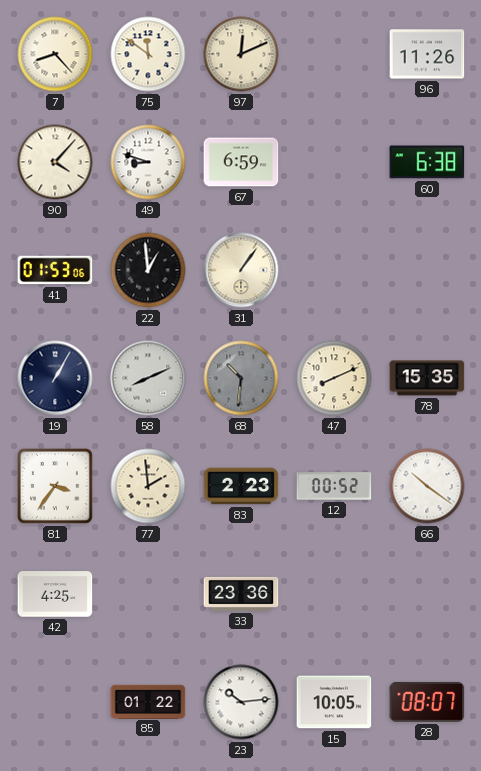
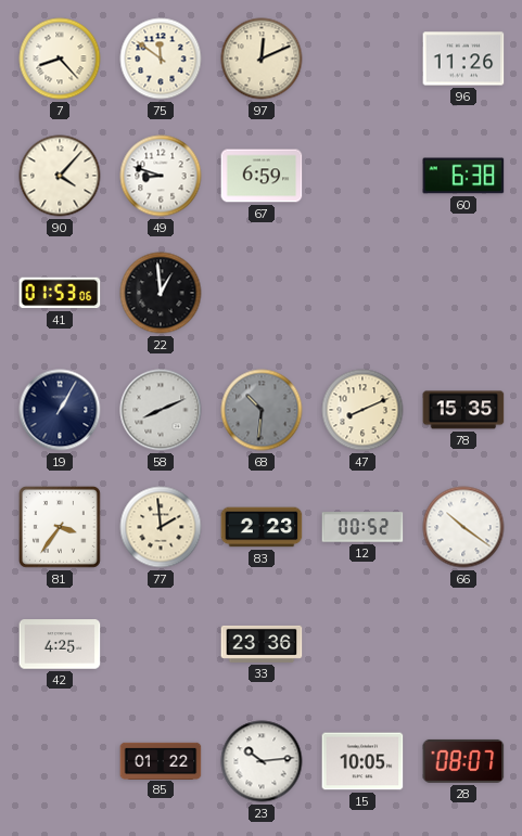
31: 1:06 -> none (241, 270)
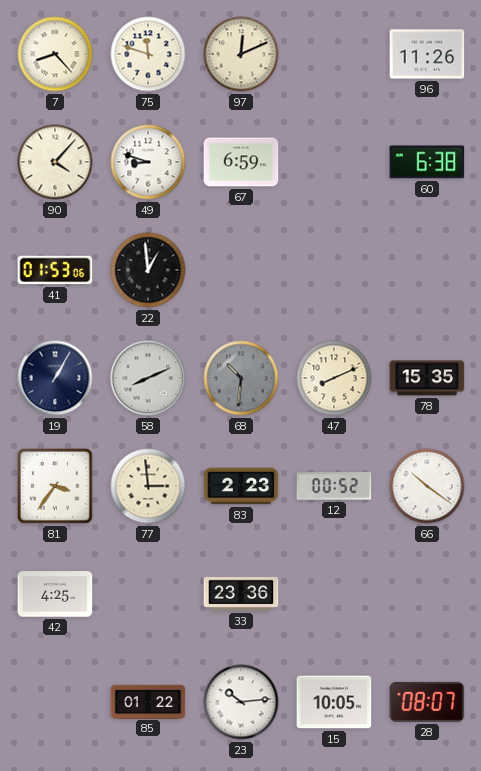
75: 11:51 -> 11:48 (148, 54)
77: 1:59 -> 2:59 (148, 486)
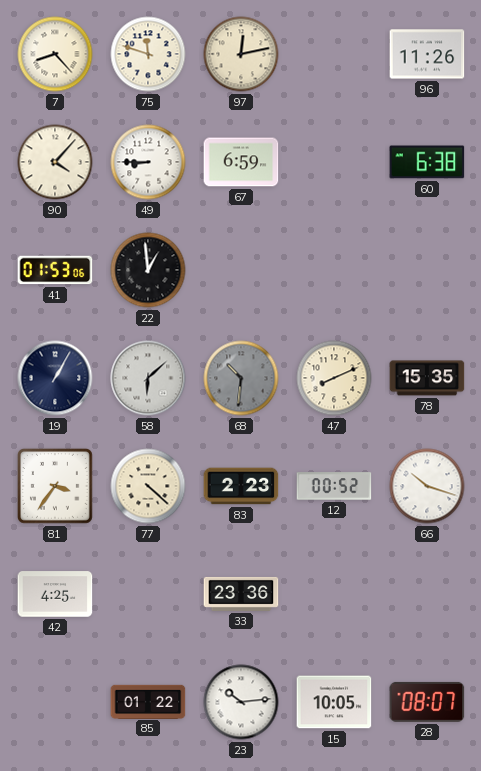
97: 12:11 -> 12:13 (241, 54)
49: 8:48 -> 8:45 (148, 162)
58: 8:11 -> 6:08 (148, 378)
77: 2:59 -> 4:22 (148, 486)
66: 10:21 -> 10:18 (427, 486)
